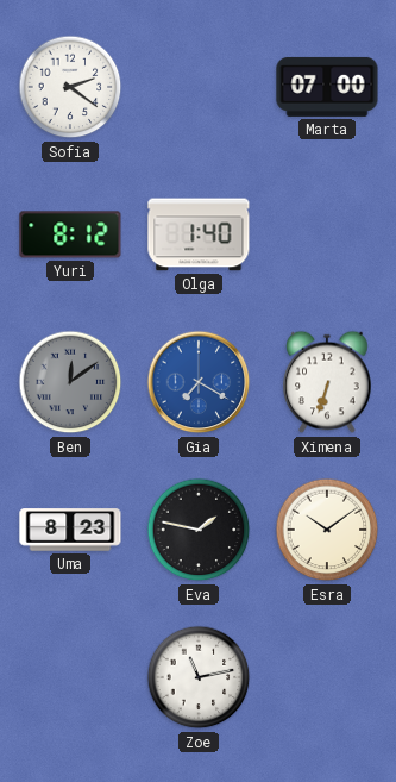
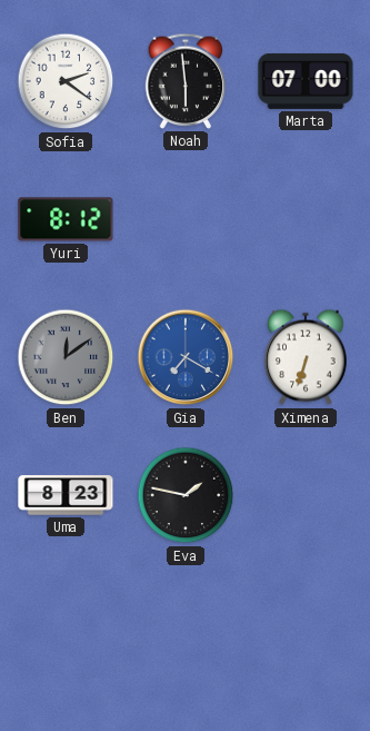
Noah: none -> 5:59 (186, 81)
Olga: 1:40 -> none (199, 234)
Esra: 10:09 -> none (327, 530)
Zoe: 11:13 -> none (199, 677)
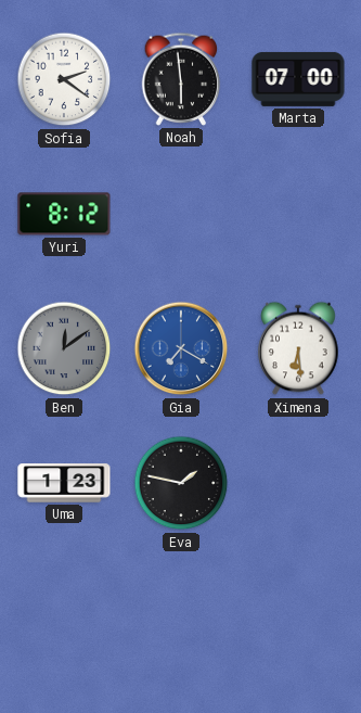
Ximena: 6:33 -> 6:29 (298, 348)
Uma: 8:23 -> 1:23 (64, 483)
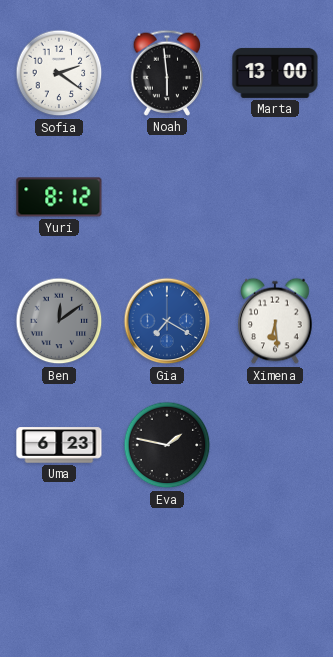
Marta: 07:00 -> 13:00 (275, 73)
Uma: 1:23 -> 6:23 (59, 445)
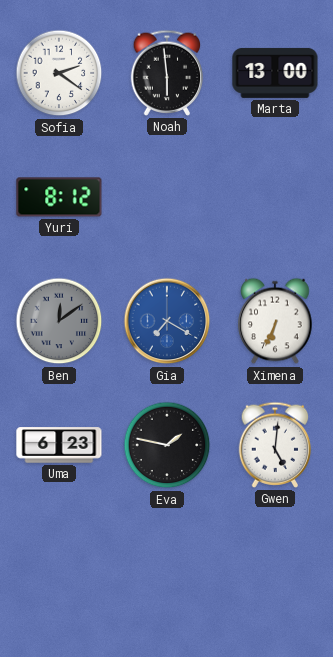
Ximena: 6:29 -> 6:34 (275, 321)
Gwen: none -> 5:01 (275, 445)
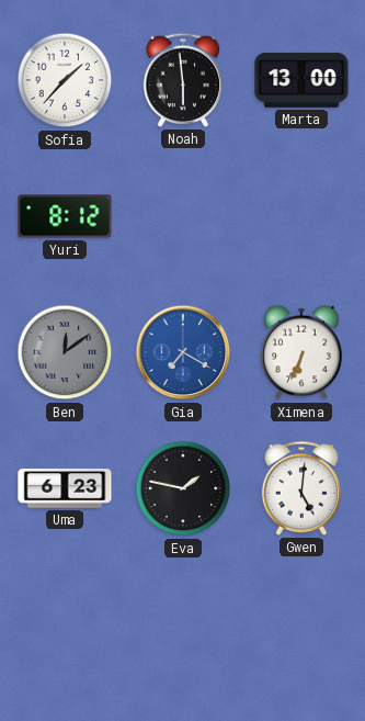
Sofia: 2:21 -> 1:37 (65, 80)
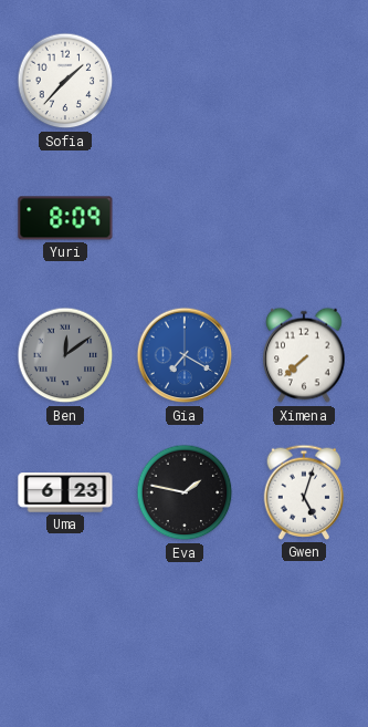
Noah: 5:59 -> none (183, 80)
Marta: 13:00 -> none (301, 80)
Yuri: 8:12 -> 8:09 (65, 218)
Ximena: 6:34 -> 7:38 (304, 355)
Gwen: 5:01 -> 5:03 (304, 492)
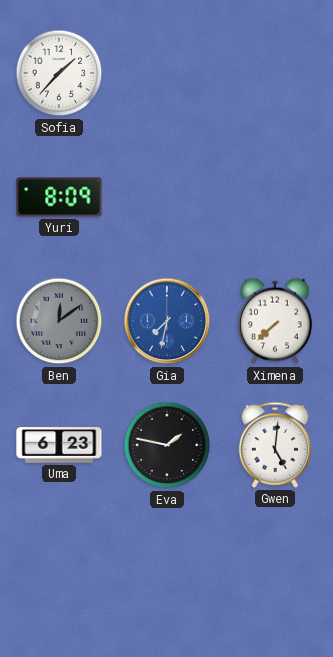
Gia: 7:20 -> 7:32 (167, 321)
Gwen: 5:03 -> 5:01 (275, 445)
